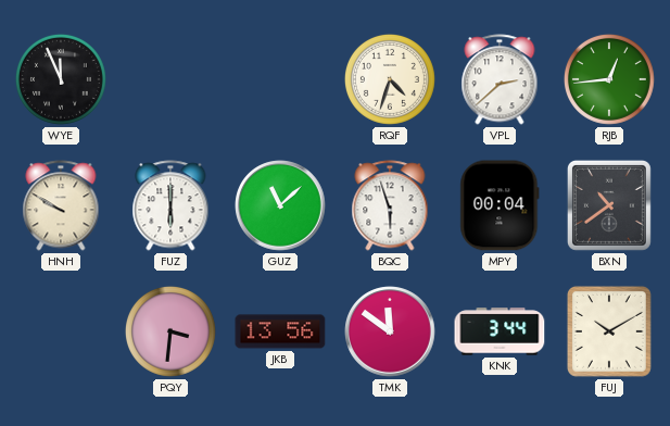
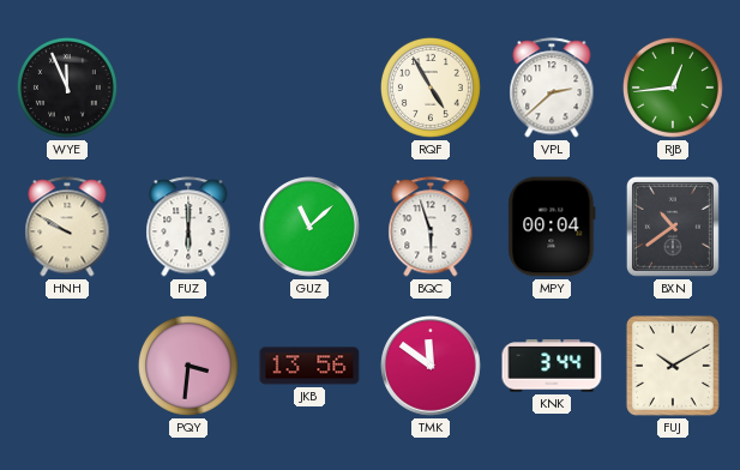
RQF: 4:33 -> 4:55 (431, 88)
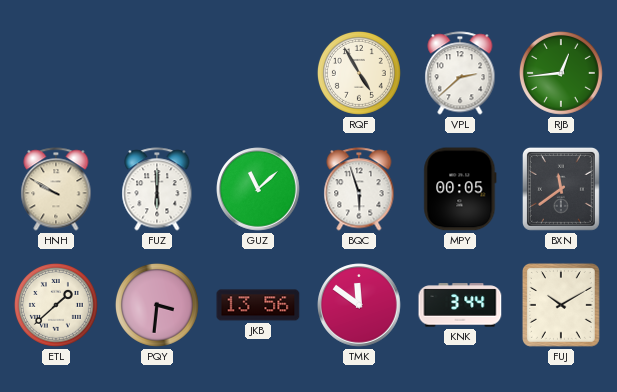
WYE: 11:56 -> none (67, 88)
MPY: 00:04 -> 00:05 (460, 189)
BXN: 10:39 -> 11:39 (561, 189)
ETL: none -> 1:38 (56, 305)
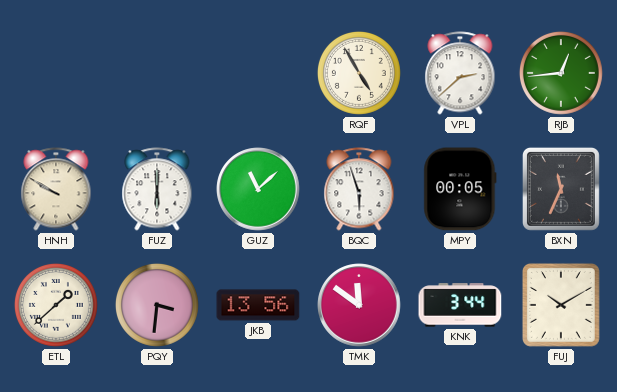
BXN: 11:39 -> 11:34 (561, 189)
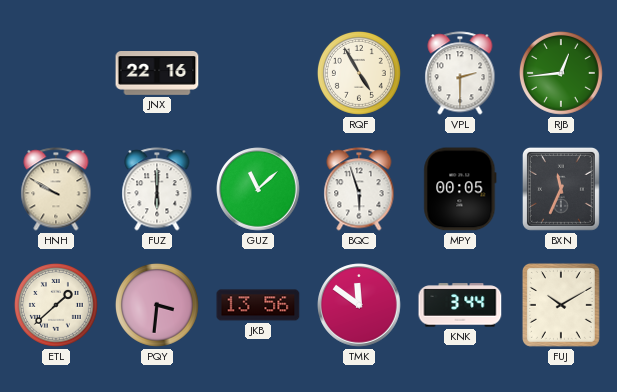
JNX: none -> 22:16 (157, 74)
VPL: 2:38 -> 2:30 (460, 73)
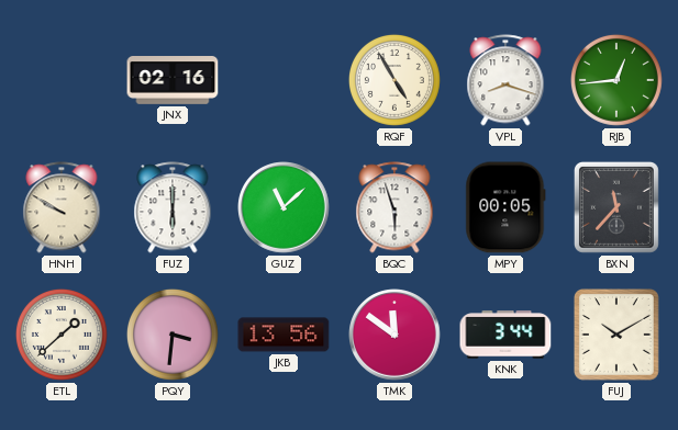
JNX: 22:16 -> 02:16 (173, 81)
VPL: 2:30 -> 8:18 (505, 80)
BXN: 11:34 -> 11:37 (616, 207)
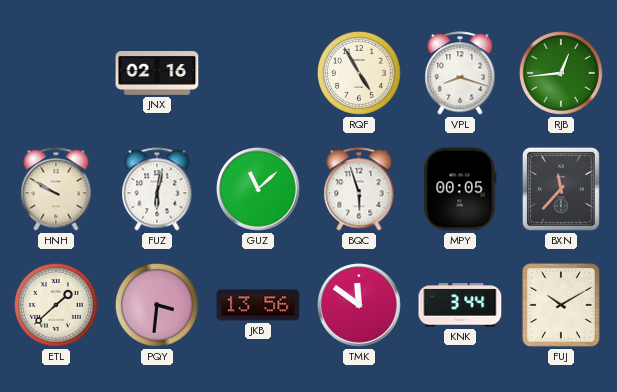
FUZ: 6:00 -> 6:02 (157, 189)
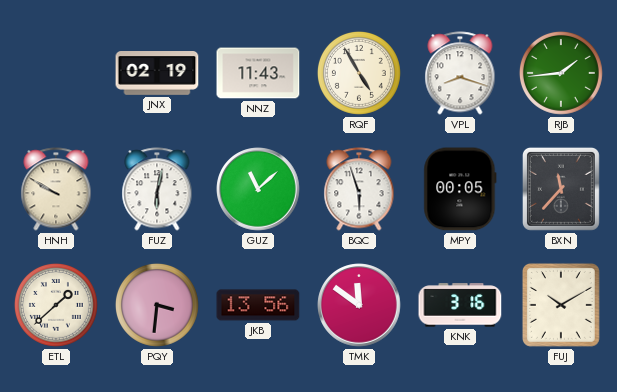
JNX: 02:16 -> 02:19 (157, 74)
NNZ: none -> 11:43 (258, 73)
RJB: 12:44 -> 1:44 (561, 73)
KNK: 3:44 -> 3:16 (460, 305)
